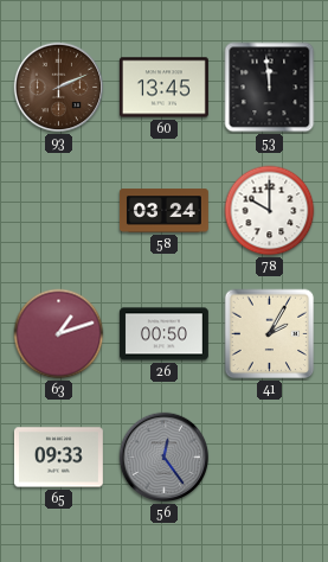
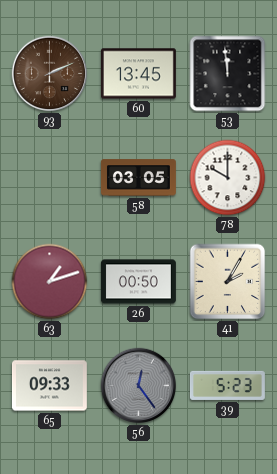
58: 03:24 -> 03:05 (138, 178)
39: none -> 5:23 (227, 385)
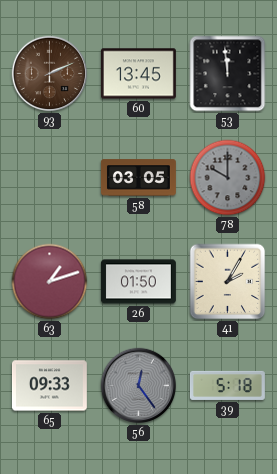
78 dial: white -> grey (228, 178)
26: 00:50 -> 01:50 (138, 282)
39: 5:23 -> 5:18 (227, 385)
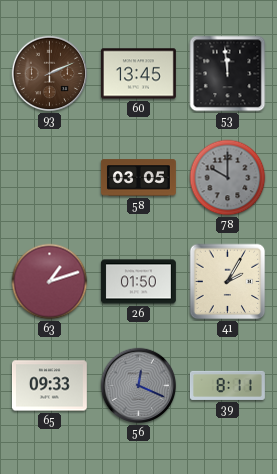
56: 12:24 -> 12:19 (139, 386)
39: 5:18 -> 8:11 (227, 385)
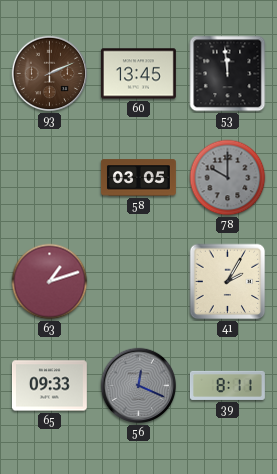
26: 01:50 -> none (138, 282)
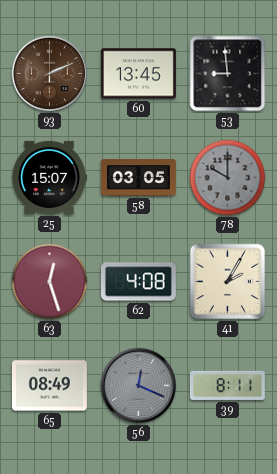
53: 11:59 -> 8:59 (228, 74)
25: none -> 15:07 (49, 177)
63: 1:12 -> 12:27 (50, 282)
62: none -> 4:08 (138, 282)
65: 09:33 -> 08:49 (49, 386)
